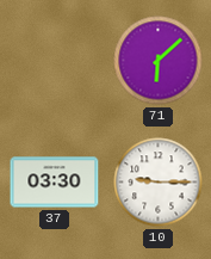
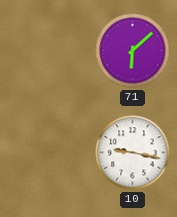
37: 03:30 -> none (55, 183)
10: 9:15 -> 9:17 (133, 153)
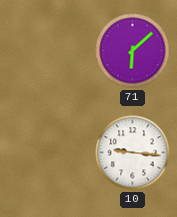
10: 9:17 -> 9:16 (133, 153)
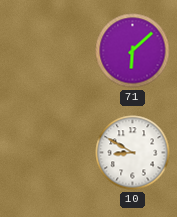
10: 9:16 -> 8:50 (133, 153)
